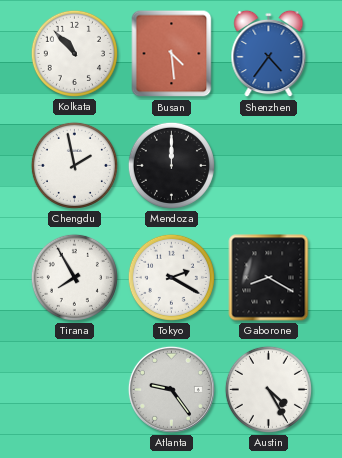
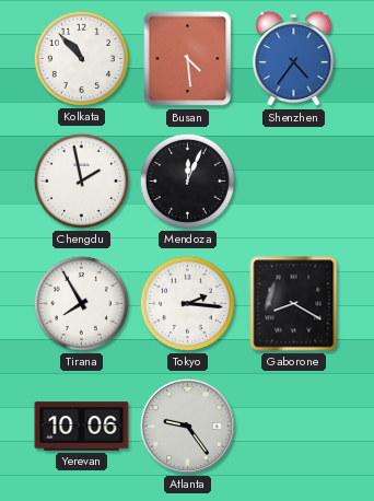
Mendoza: 12:00 -> 12:04 (187, 180)
Tokyo: 2:20 -> 2:16 (187, 303)
Yerevan: none -> 10:06 (82, 427)
Austin: 4:25 -> none (268, 389)
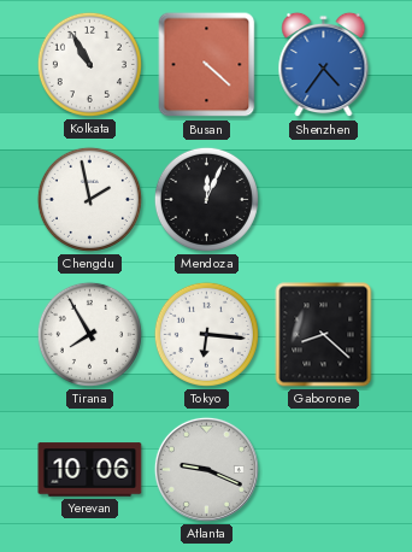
Kolkata: 10:53 -> 10:55 (89, 64)
Busan: 4:29 -> 4:22 (207, 65)
Tokyo: 2:16 -> 6:16 (206, 334)
Gaborone: 8:20 -> 8:22 (324, 335)
Atlanta: 9:24 -> 9:19 (206, 469)
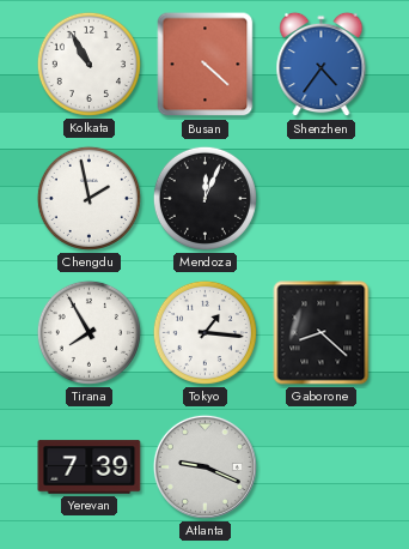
Tokyo: 6:16 -> 1:16 (204, 332)
Yerevan: 10:06 -> 7:39 (90, 467)
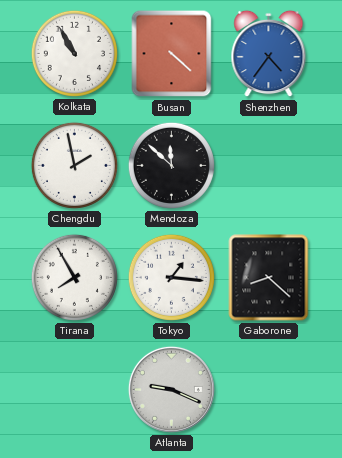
Mendoza: 12:04 -> 11:52 (171, 165)
Yerevan: 7:39 -> none (90, 467)
